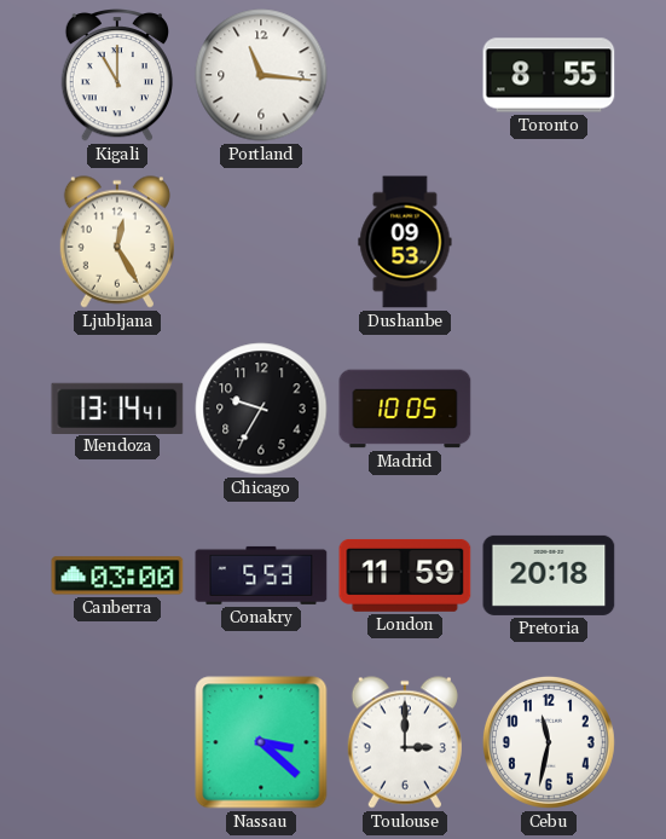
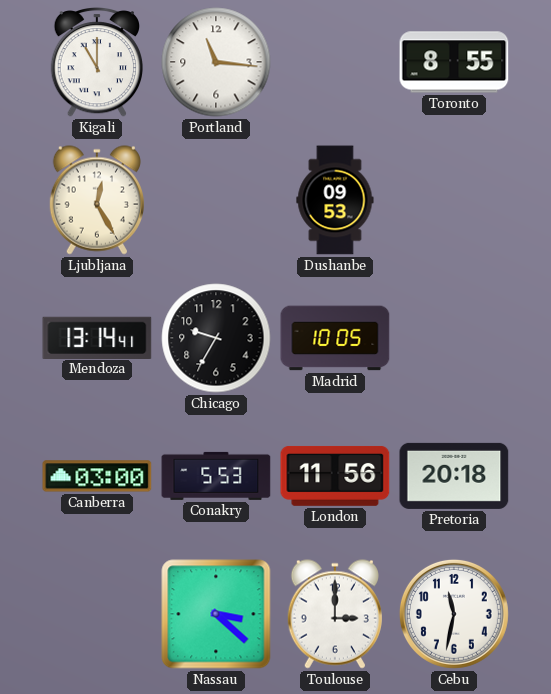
London: 11:59 -> 11:56 (335, 476)
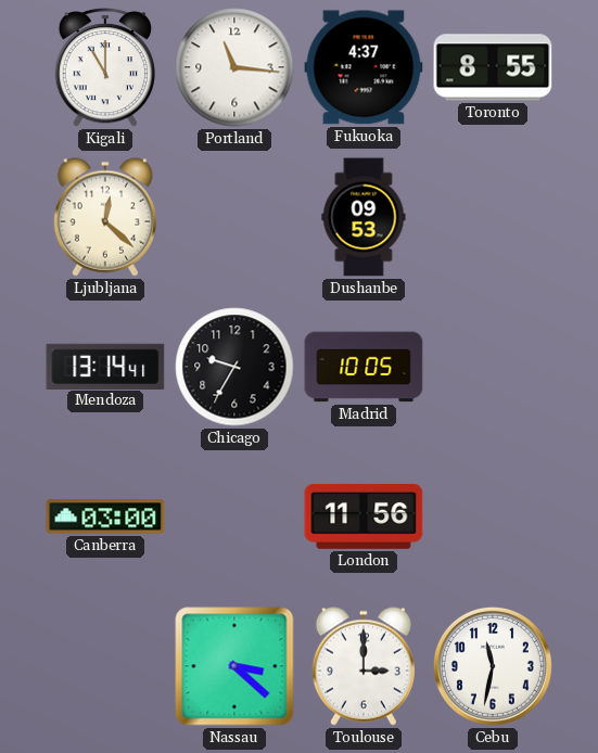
Fukuoka: none -> 4:37 (364, 67)
Ljubljana: 12:25 -> 12:22 (105, 217)
Conakry: 5:53 -> none (216, 476)
Pretoria: 20:18 -> none (454, 476)
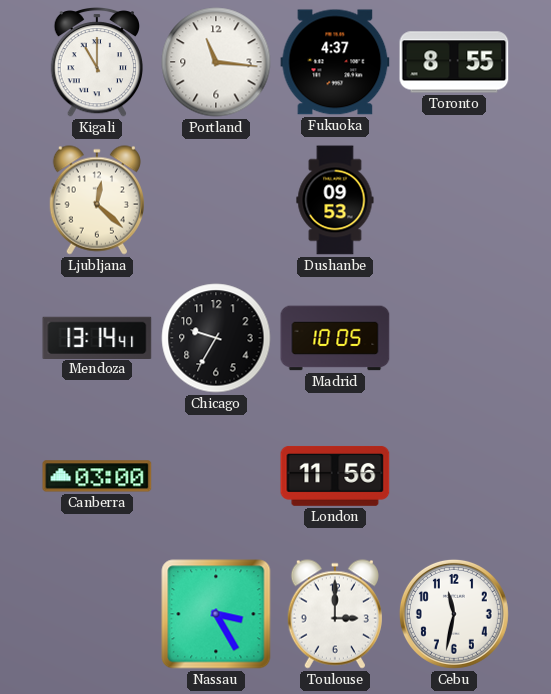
Nassau: 3:22 -> 3:25 (216, 614)
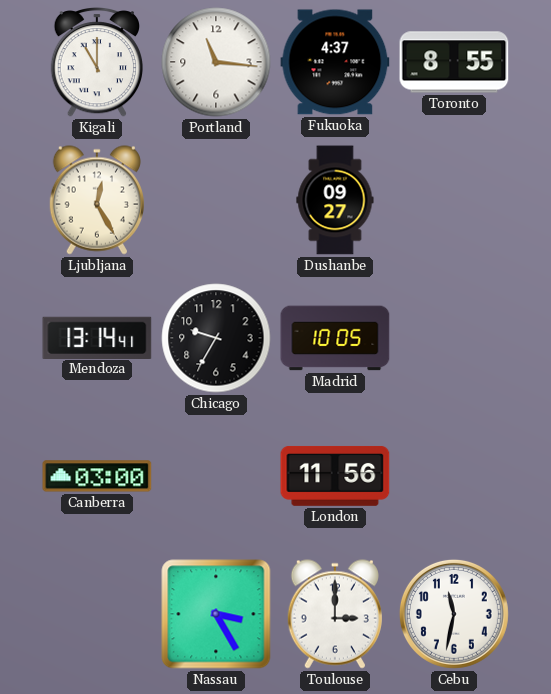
Ljubljana: 12:22 -> 12:25 (97, 200)
Dushanbe: 09:53 -> 09:27 (335, 200)
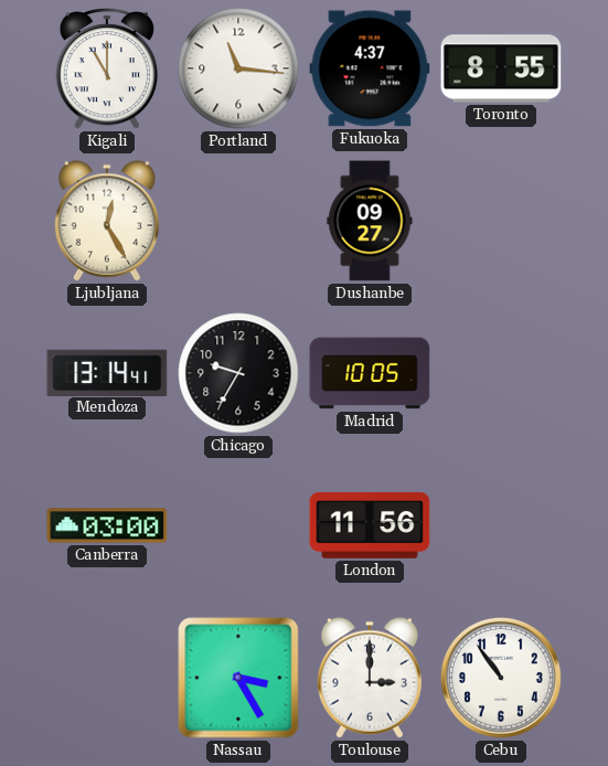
Cebu: 11:32 -> 10:54 (501, 678)
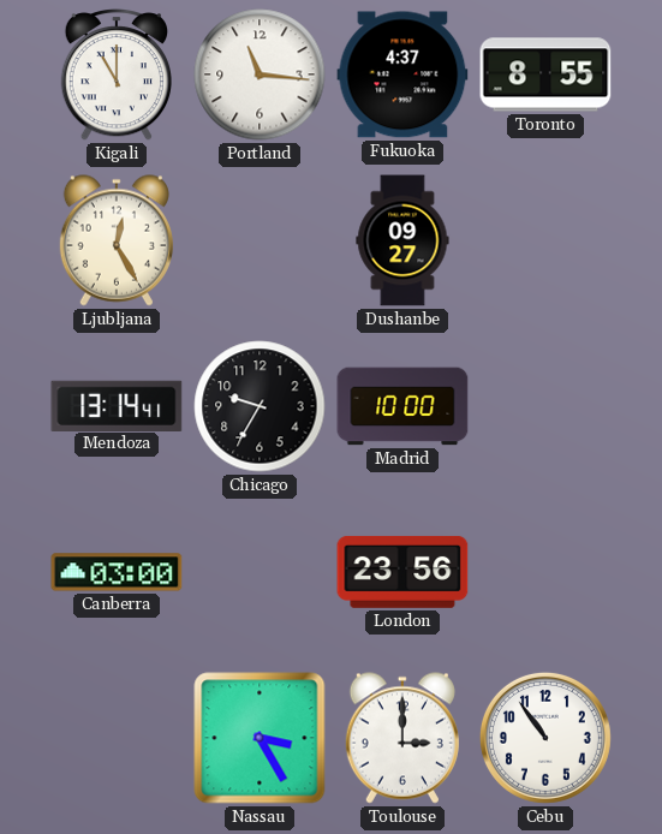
Madrid: 10:05 -> 10:00 (402, 406)
London: 11:56 -> 23:56 (402, 572)
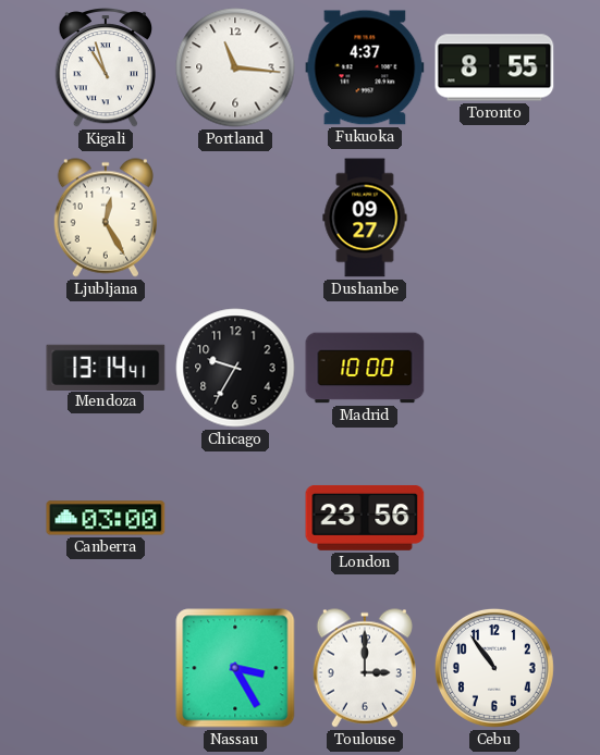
Kigali: 11:00 -> 10:57 (105, 69)
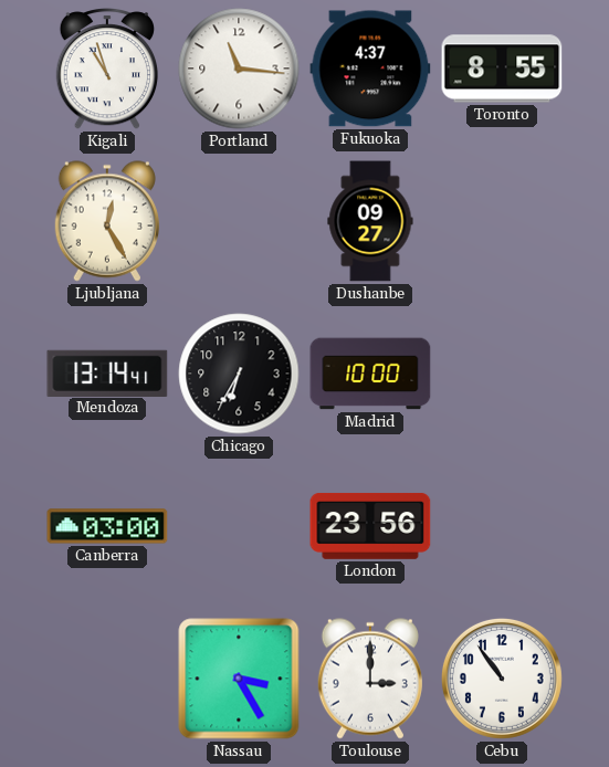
Chicago: 9:35 -> 6:35 (239, 374)
